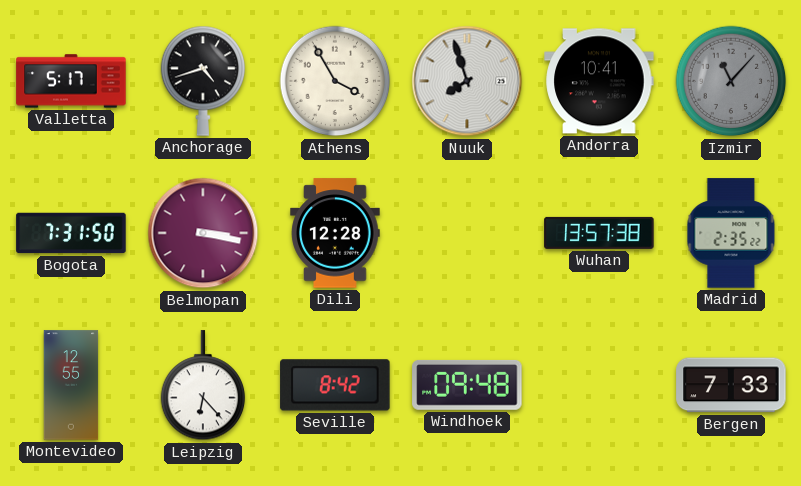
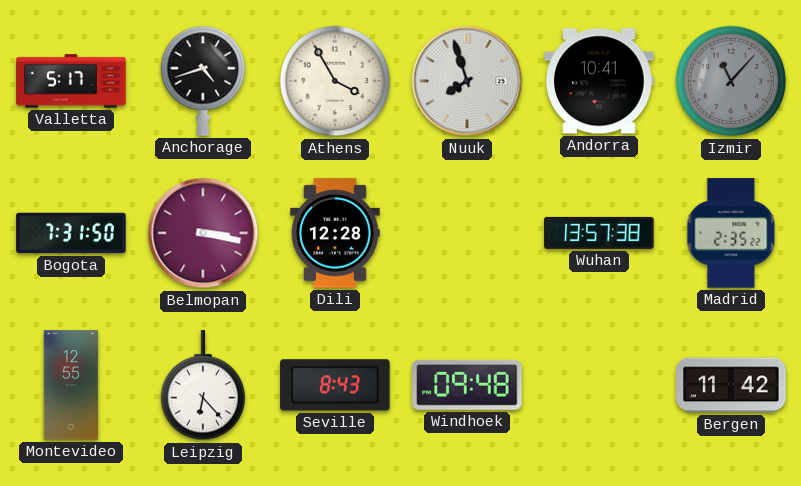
Seville: 8:42 -> 8:43 (335, 385)
Bergen: 7:33 -> 11:42 (731, 385)
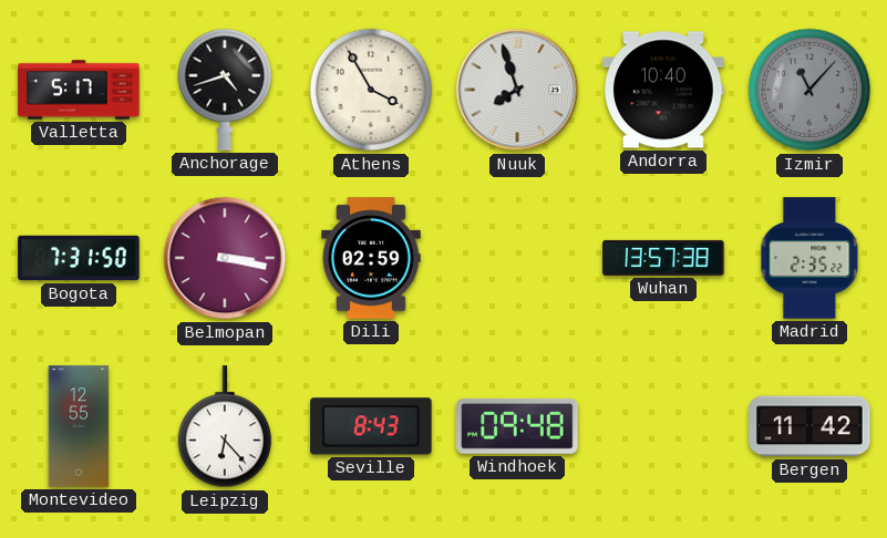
Andorra: 10:41 -> 10:40 (663, 90)
Dili: 12:28 -> 02:59 (371, 258)
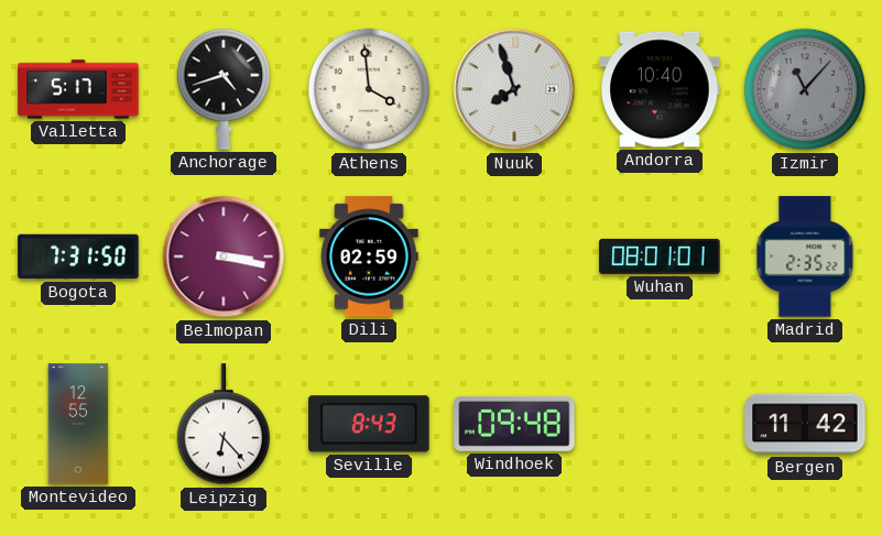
Athens: 3:55 -> 3:59 (369, 89)
Wuhan: 13:57 -> 08:01 (660, 256)
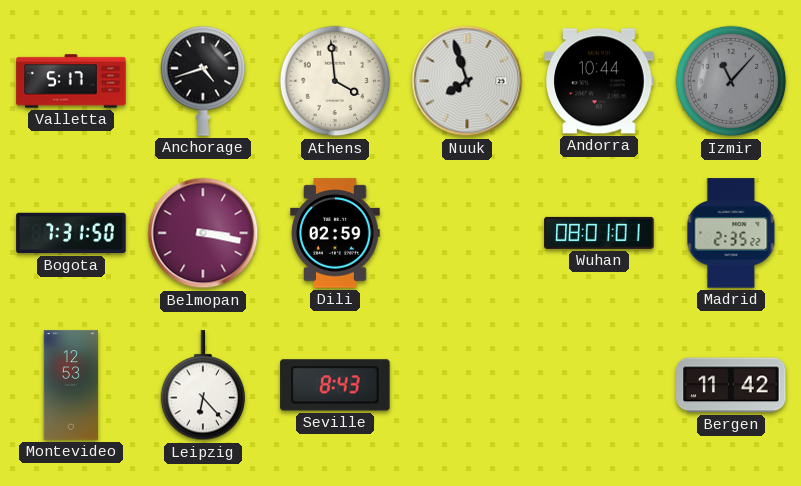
Andorra: 10:40 -> 10:44 (599, 81)
Montevideo: 12:55 -> 12:53 (71, 385)
Windhoek: 09:48 -> none (514, 424)
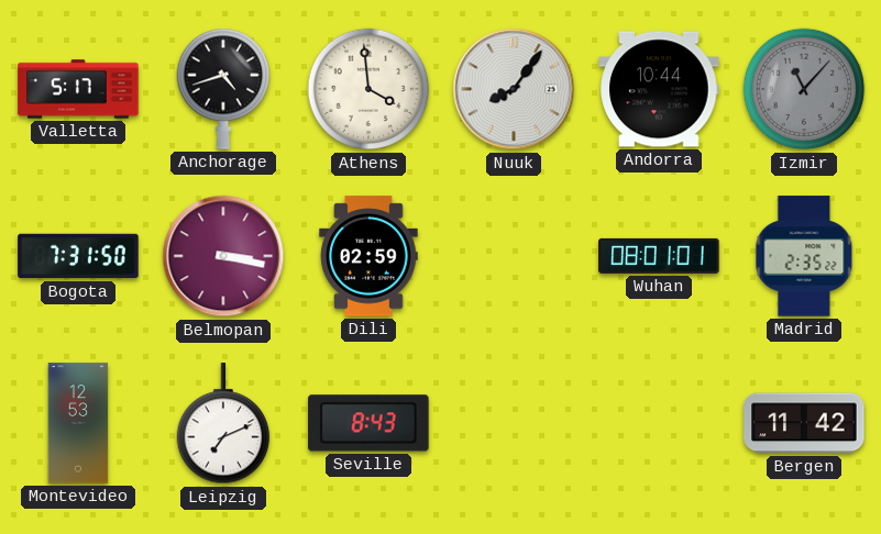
Nuuk: 7:57 -> 8:06 (514, 89)
Leipzig: 6:23 -> 7:11 (223, 424)
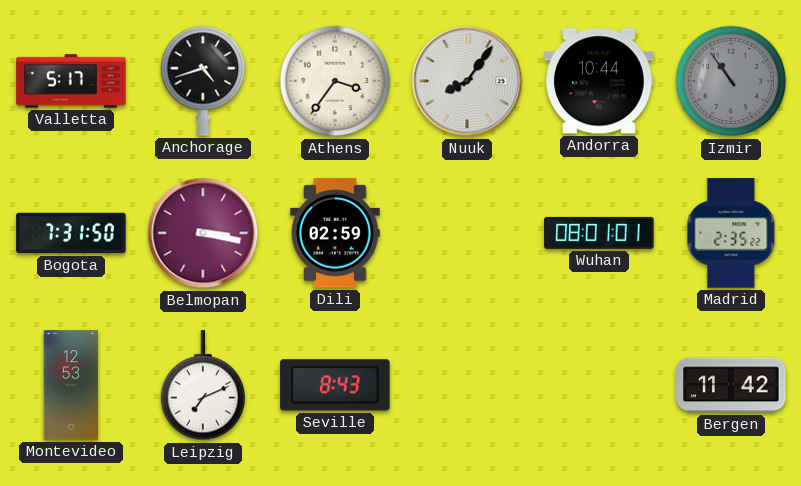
Athens: 3:59 -> 3:36 (335, 81)
Izmir: 11:07 -> 10:54 (731, 81)
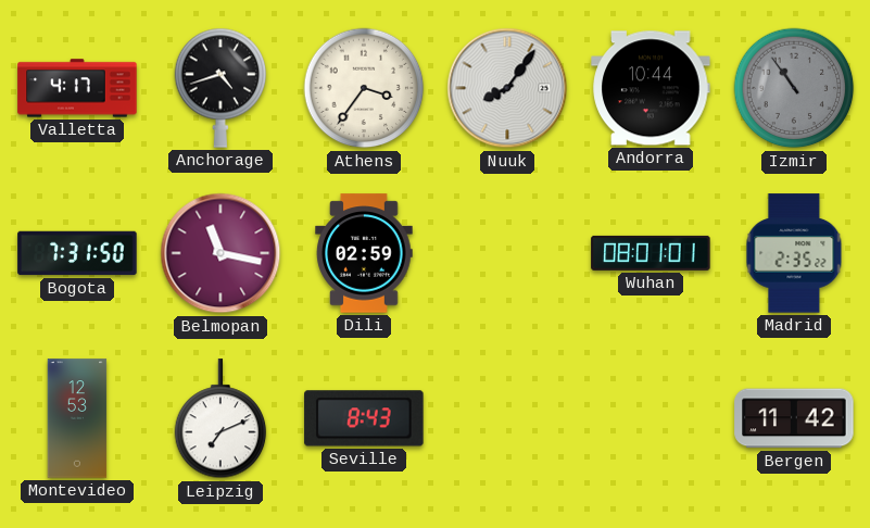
Valletta: 5:17 -> 4:17 (77, 88)
Belmopan: 3:17 -> 11:17 (220, 253)
